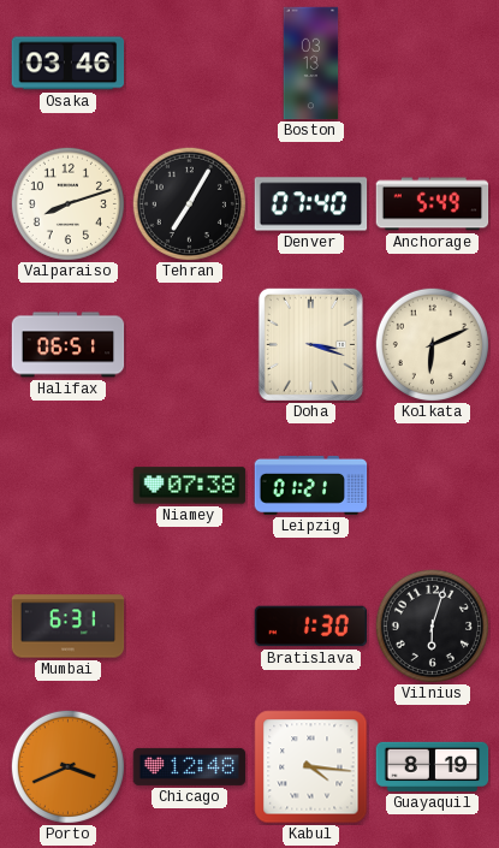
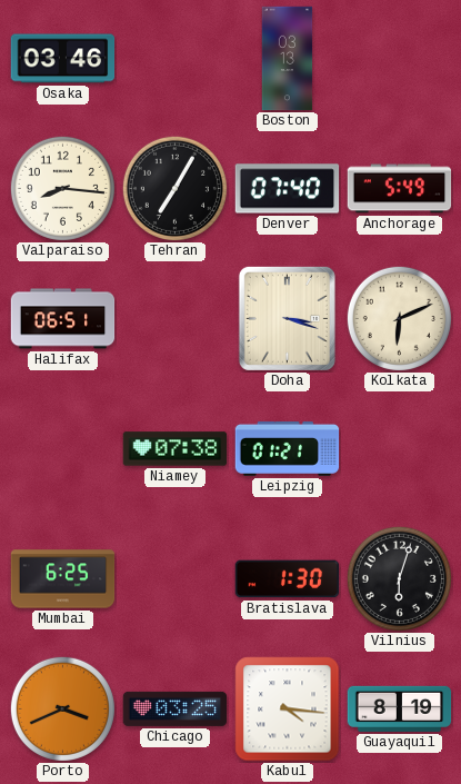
Valparaiso: 8:12 -> 8:16 (62, 188)
Mumbai: 6:31 -> 6:25 (63, 579)
Chicago: 12:48 -> 03:25 (176, 708)
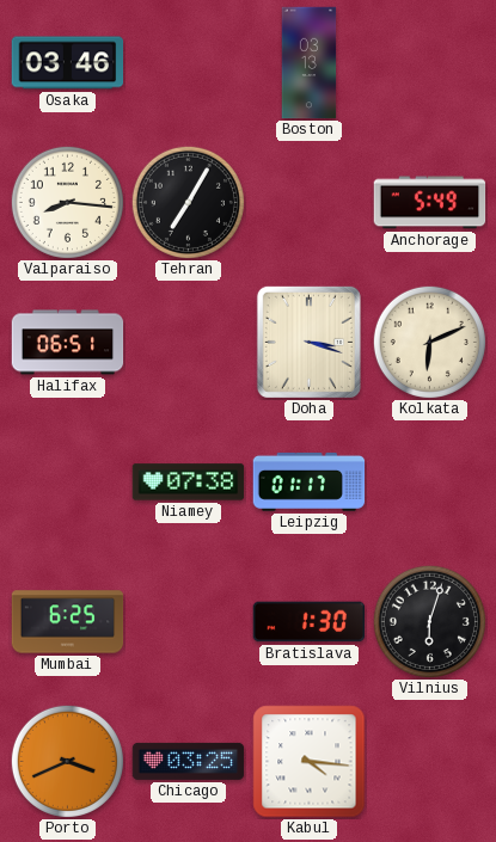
Denver: 07:40 -> none (288, 189)
Leipzig: 01:21 -> 01:17 (310, 481)
Guayaquil: 8:19 -> none (400, 708)
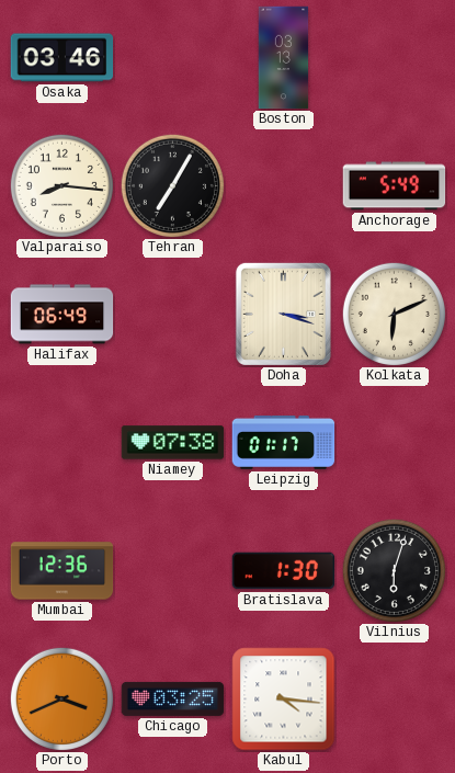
Halifax: 06:51 -> 06:49 (62, 315)
Mumbai: 6:25 -> 12:36 (62, 571)
